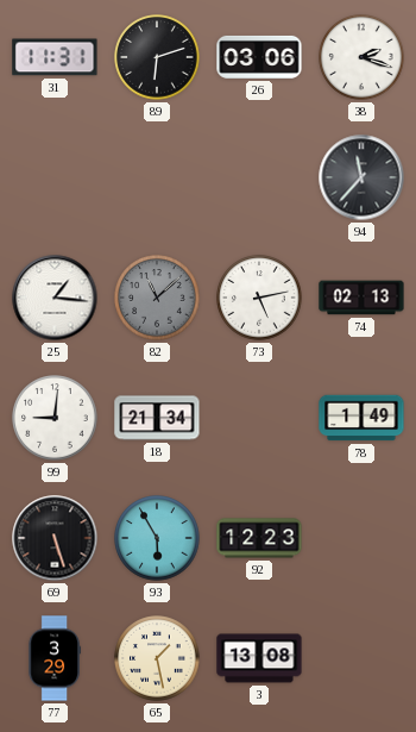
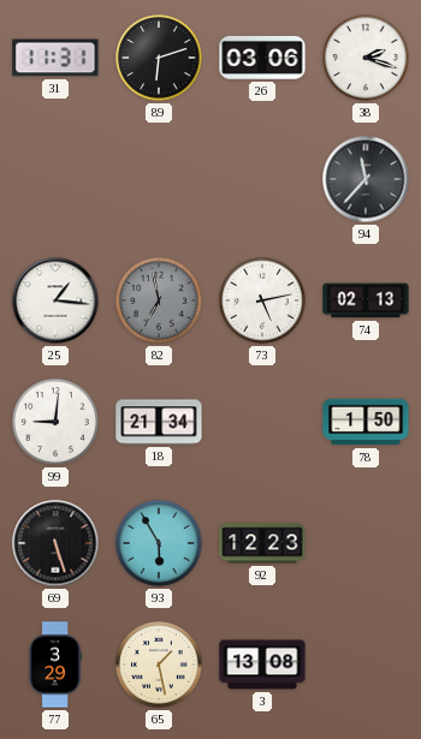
82: 11:08 -> 6:58 (159, 300)
78: 1:49 -> 1:50 (366, 422)
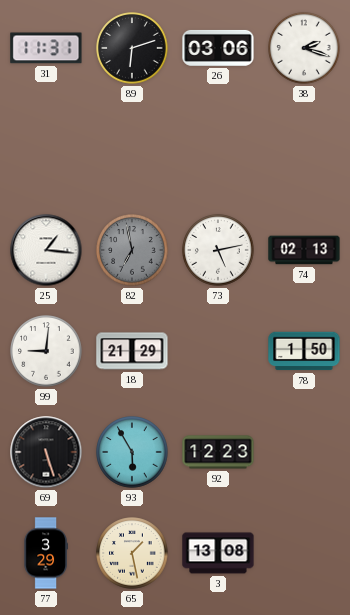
94: 11:37 -> none (366, 179)
18: 21:34 -> 21:29 (132, 351)
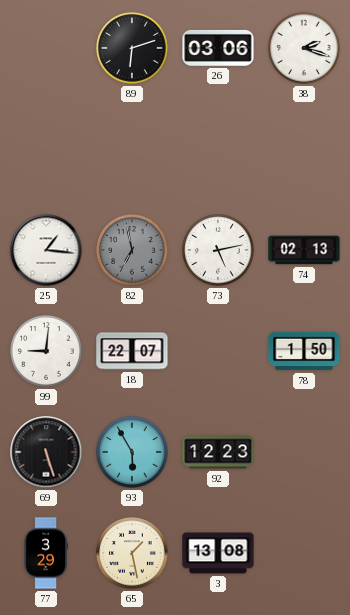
31: 11:31 -> none (46, 48)
18: 21:29 -> 22:07 (132, 351)
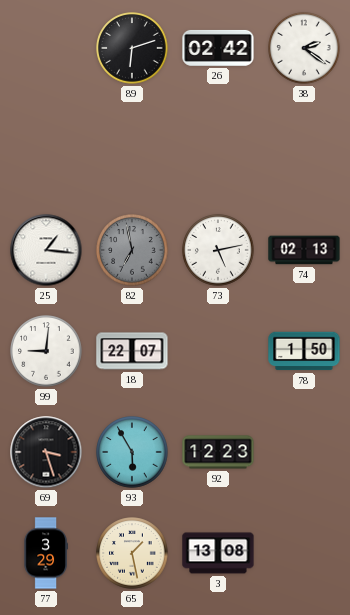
26: 03:06 -> 02:42 (218, 48)
38: 2:18 -> 2:21 (304, 48)
69: 5:27 -> 3:27 (46, 452)
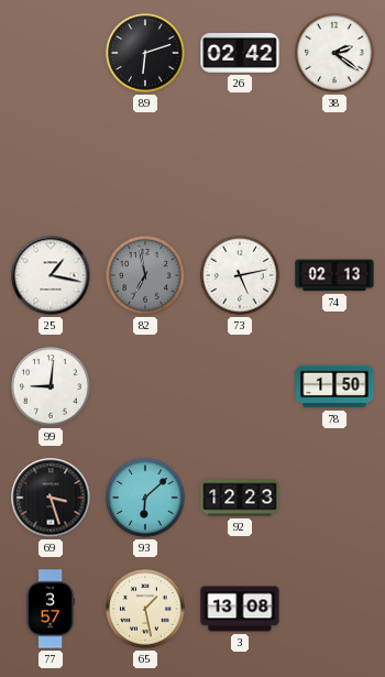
25: 1:16 -> 1:17 (51, 275)
18: 22:07 -> none (132, 351)
93: 5:55 -> 6:08 (145, 498)
77: 3:29 -> 3:57 (51, 609)
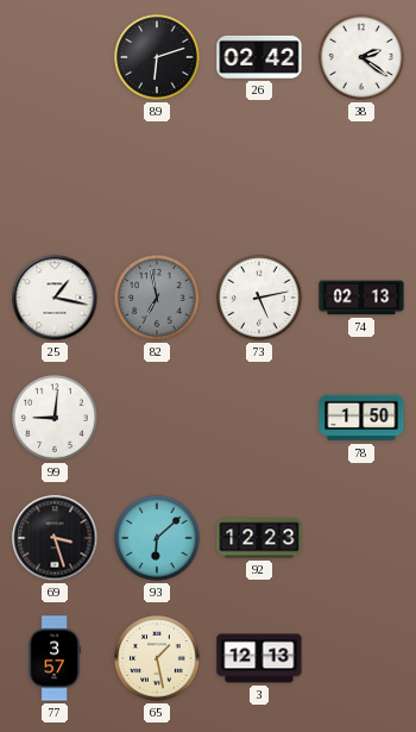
3: 13:08 -> 12:13 (259, 658)
